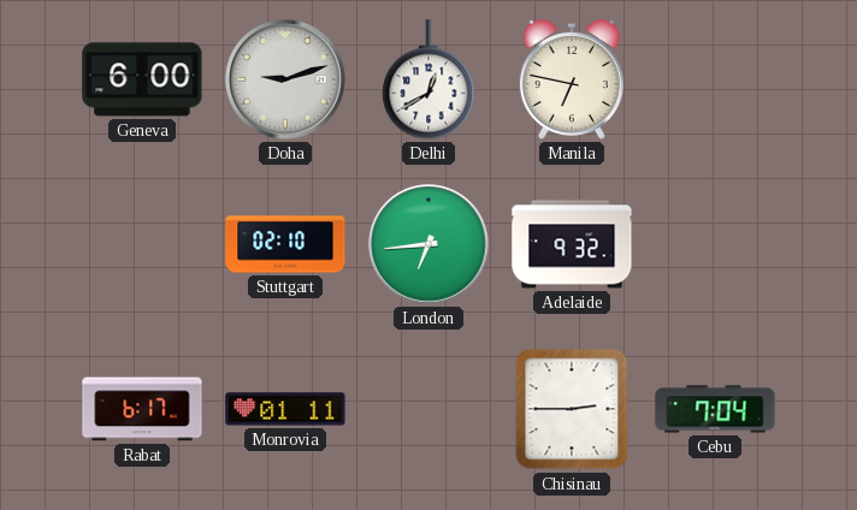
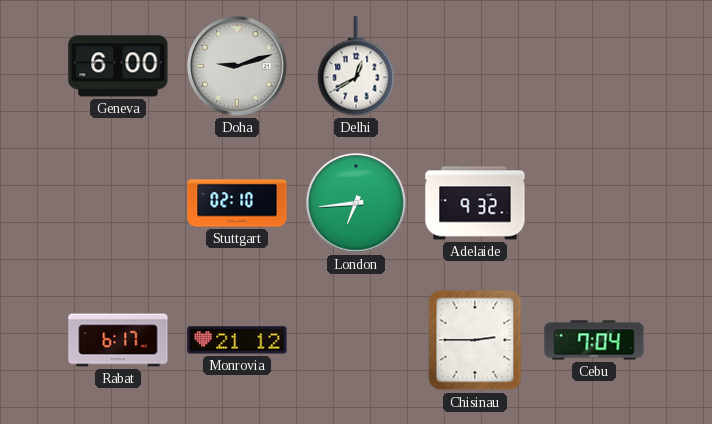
Manila: 6:47 -> none (572, 79)
Monrovia: 01:11 -> 21:12 (237, 340)
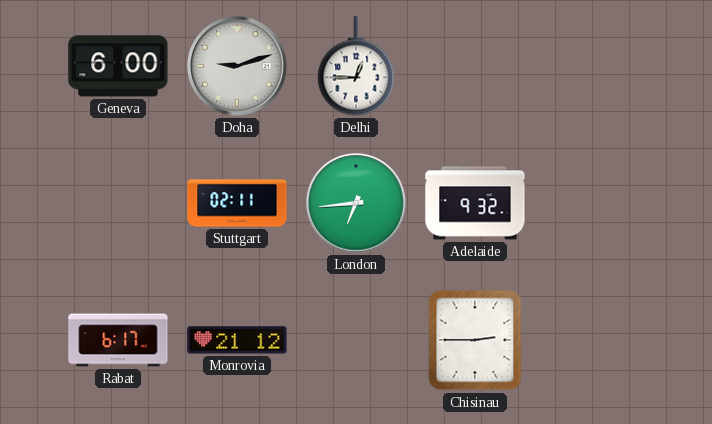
Delhi: 12:40 -> 12:45 (356, 66)
Stuttgart: 02:10 -> 02:11 (237, 203)
Cebu: 7:04 -> none (594, 340)
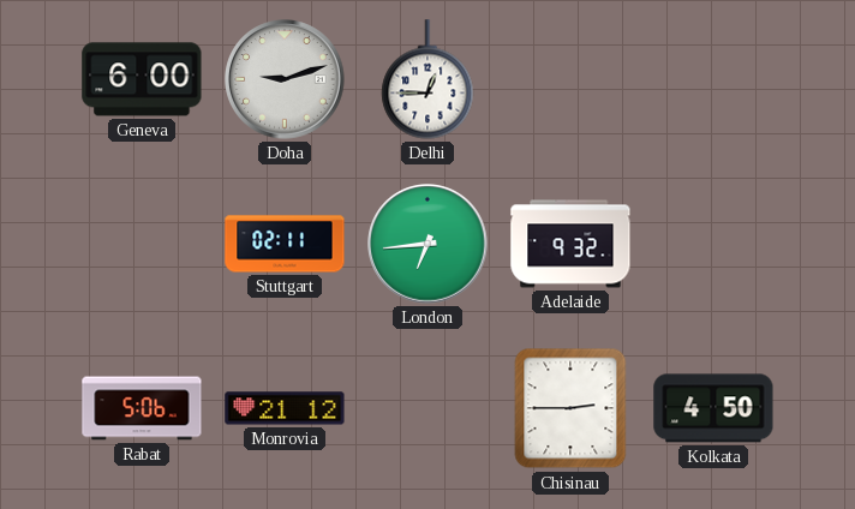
Rabat: 6:17 -> 5:06 (142, 408)
Kolkata: none -> 4:50 (713, 408)
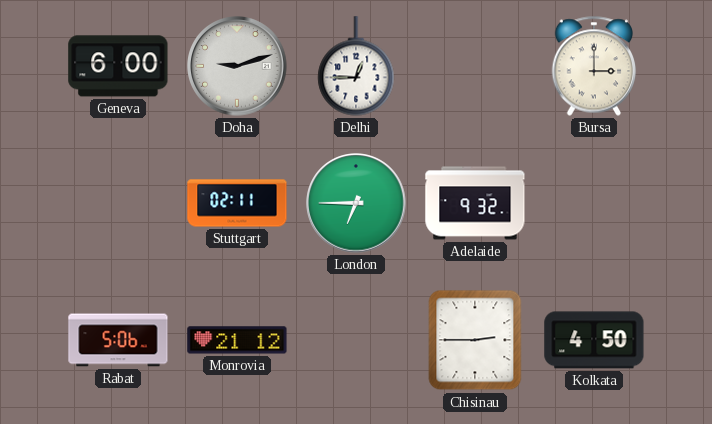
Bursa: none -> 3:00 (594, 66)
London: 6:44 -> 6:45 (356, 203)
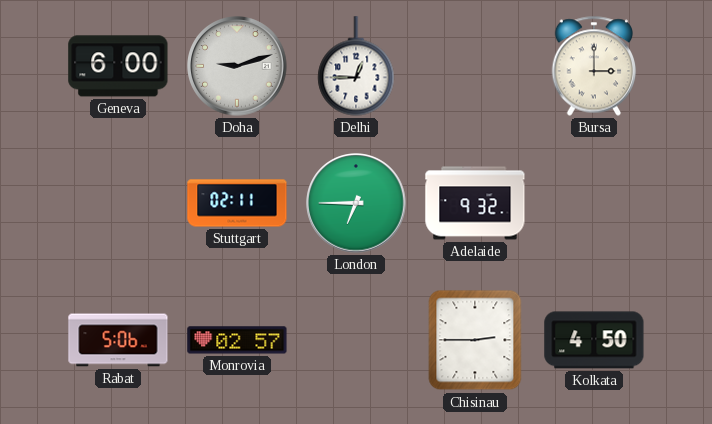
Monrovia: 21:12 -> 02:57 (237, 340)
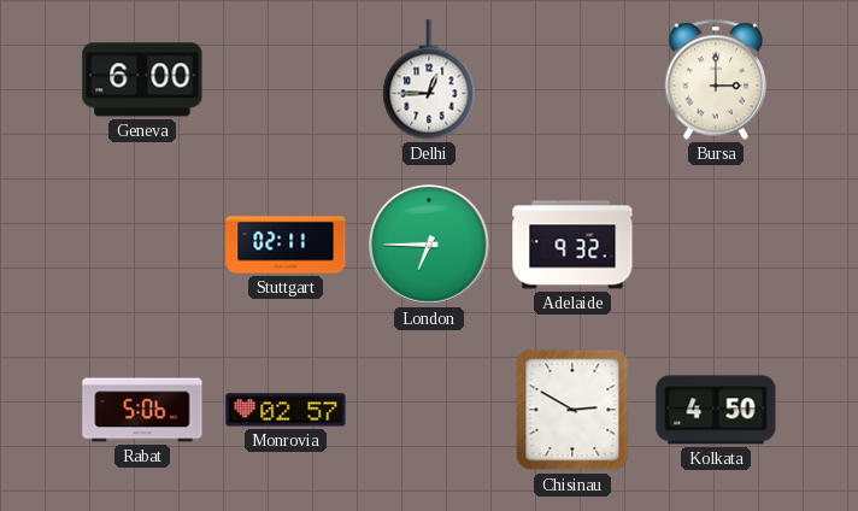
Doha: 9:12 -> none (237, 66)
Chisinau: 2:45 -> 2:50 (572, 410)
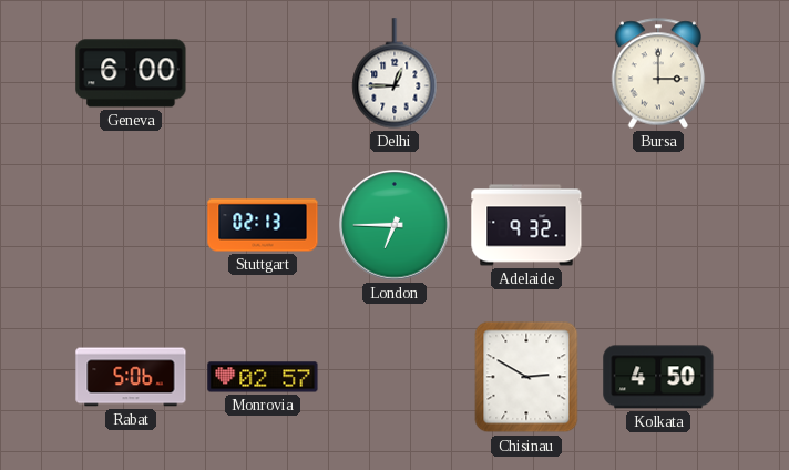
Stuttgart: 02:11 -> 02:13 (263, 225)
